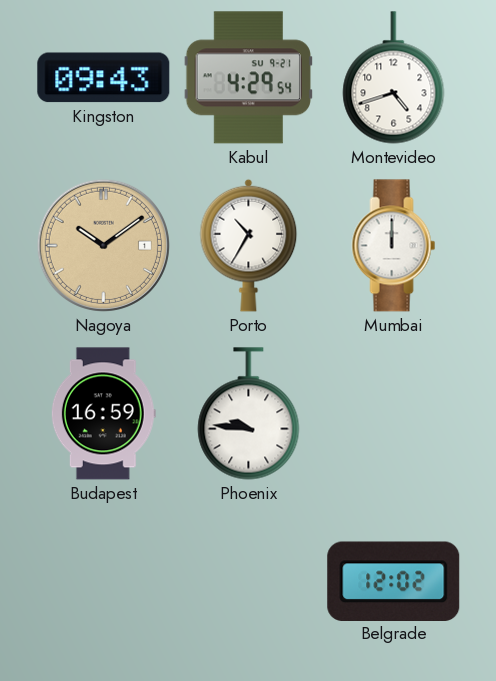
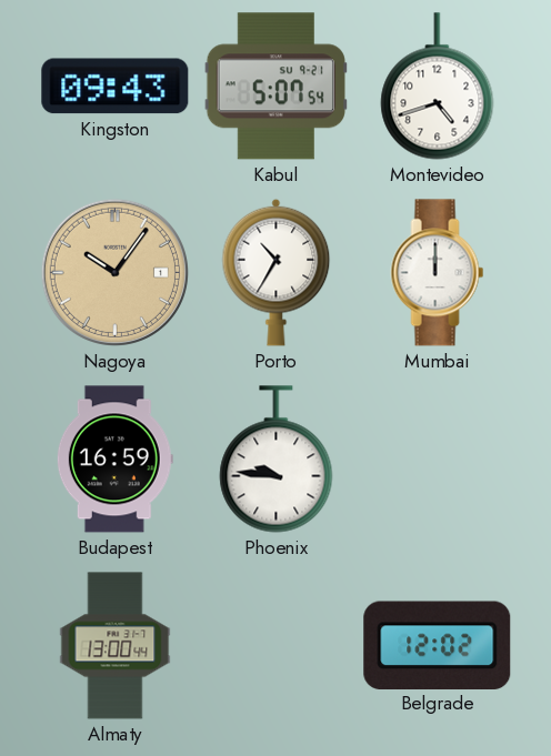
Kabul: 4:29 -> 5:07 (275, 87)
Nagoya: 10:09 -> 10:06 (114, 272)
Almaty: none -> 13:00 (116, 646)
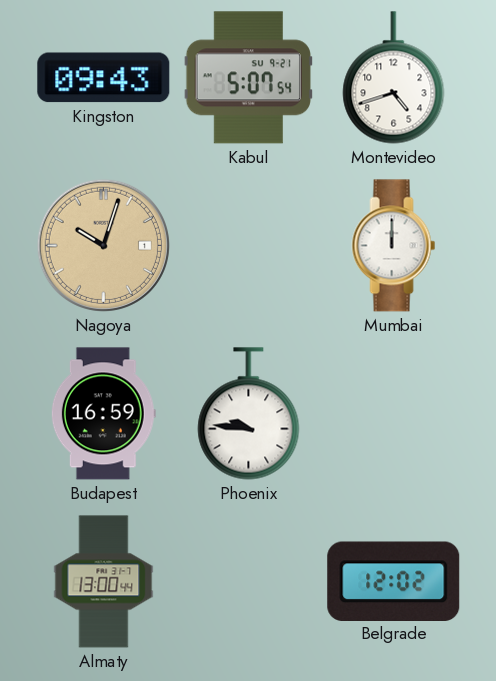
Nagoya: 10:06 -> 10:03 (103, 245)
Porto: 10:35 -> none (277, 272)
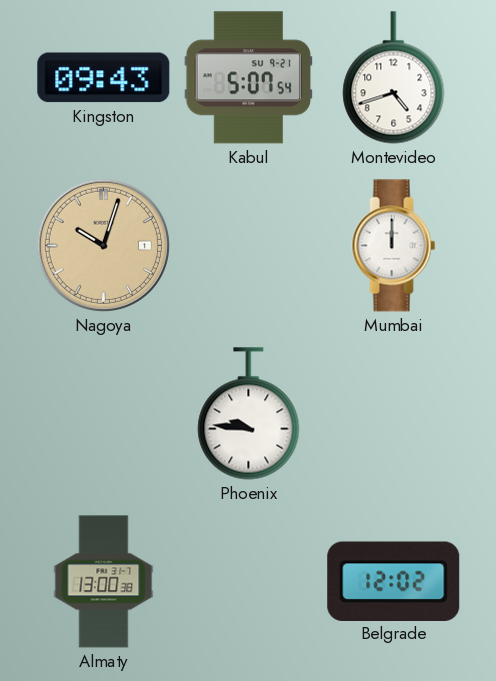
Budapest: 16:59 -> none (103, 414)
Almaty: 13:00:44 -> 13:00:38 (104, 582)
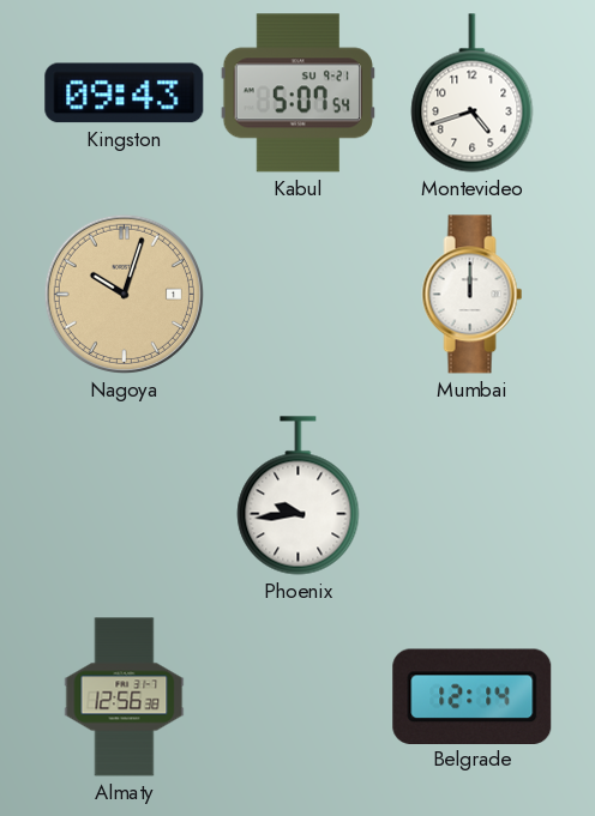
Phoenix: 9:46 -> 9:44 (299, 496)
Almaty: 13:00 -> 12:56 (125, 697)
Belgrade: 12:02 -> 12:14 (473, 696)
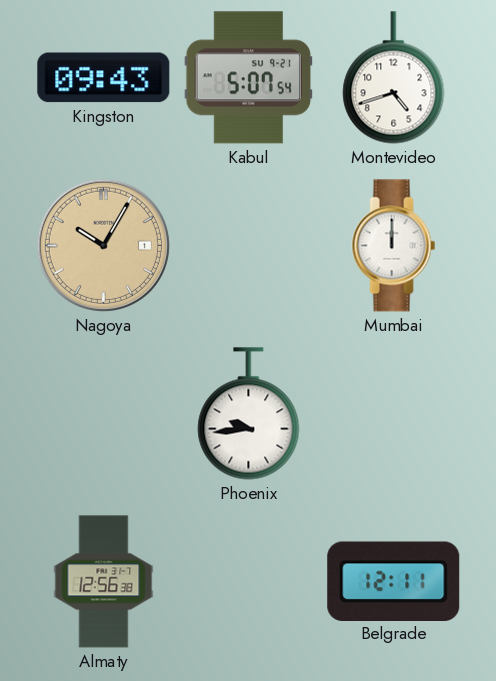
Nagoya: 10:03 -> 10:05 (103, 245)
Belgrade: 12:14 -> 12:11 (394, 581)
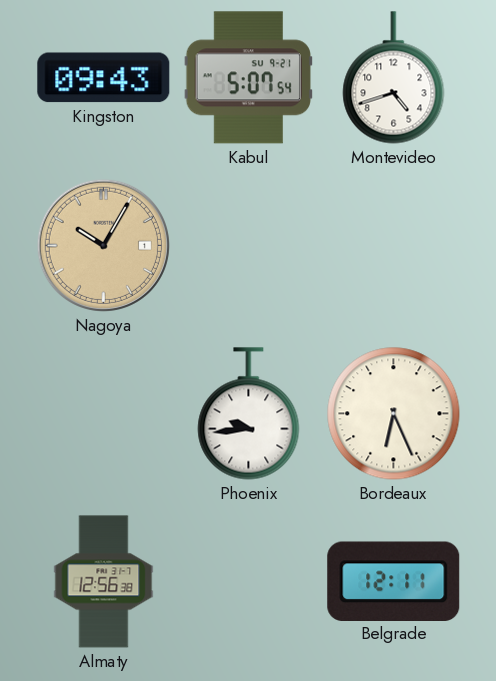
Mumbai: 12:00 -> none (394, 246)
Bordeaux: none -> 6:26 (394, 414)
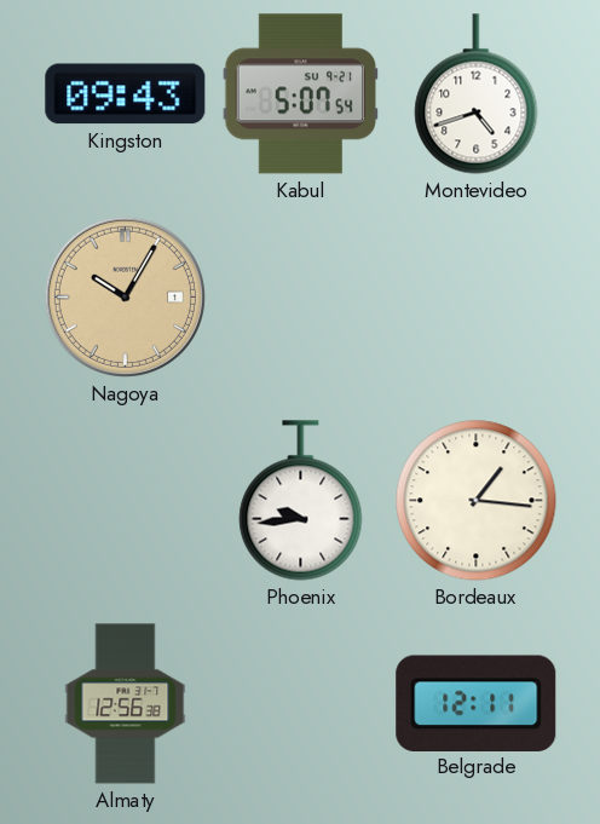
Bordeaux: 6:26 -> 1:16 (477, 501)
